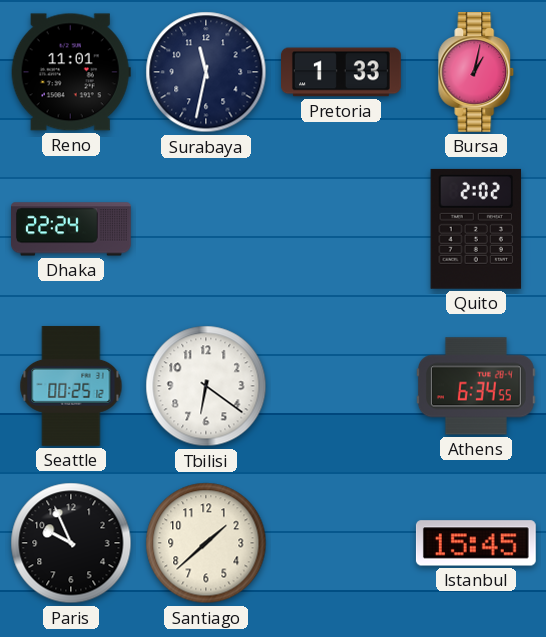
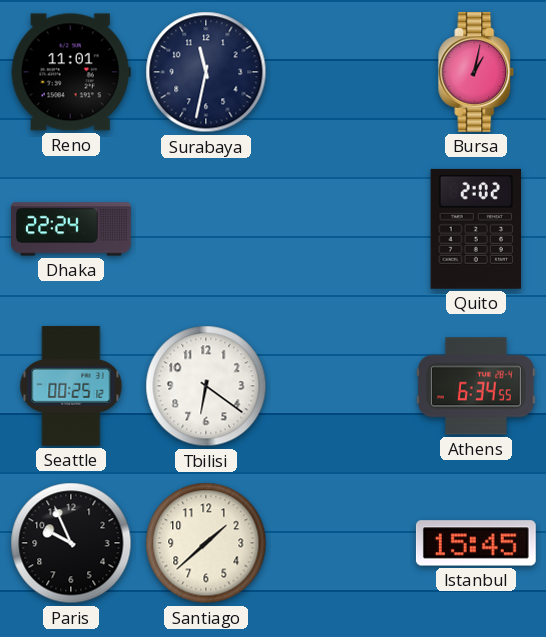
Pretoria: 1:33 -> none (342, 72)
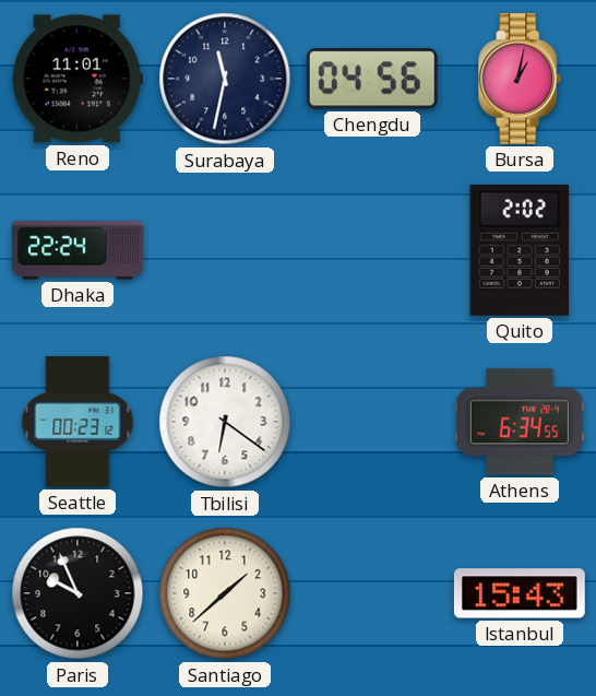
Chengdu: none -> 04:56 (372, 79)
Seattle: 00:25 -> 00:23 (78, 422)
Istanbul: 15:45 -> 15:43 (520, 593)
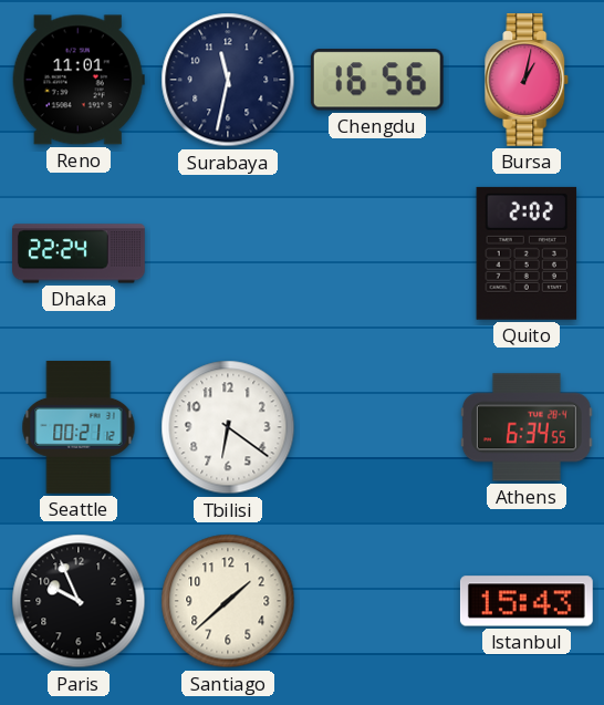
Chengdu: 04:56 -> 16:56 (377, 80)
Seattle: 00:23 -> 00:21 (79, 427)
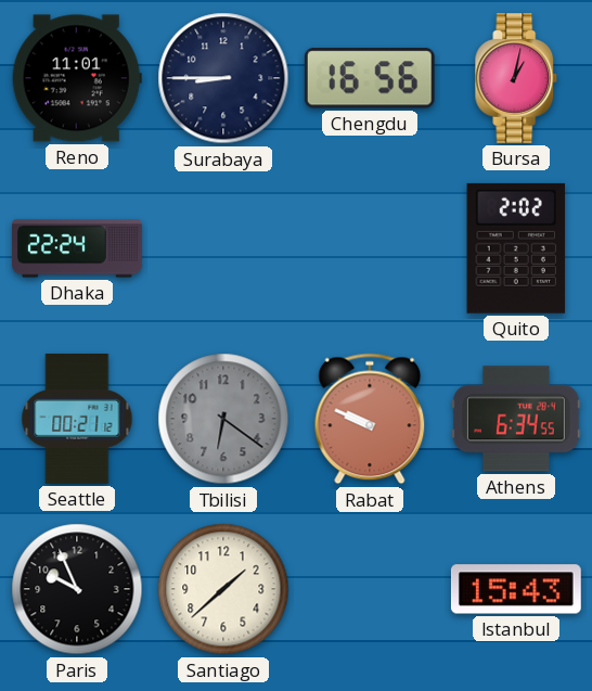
Surabaya: 11:32 -> 8:45 (223, 78)
Tbilisi dial: white -> grey (223, 419)
Rabat: none -> 9:49 (370, 419)
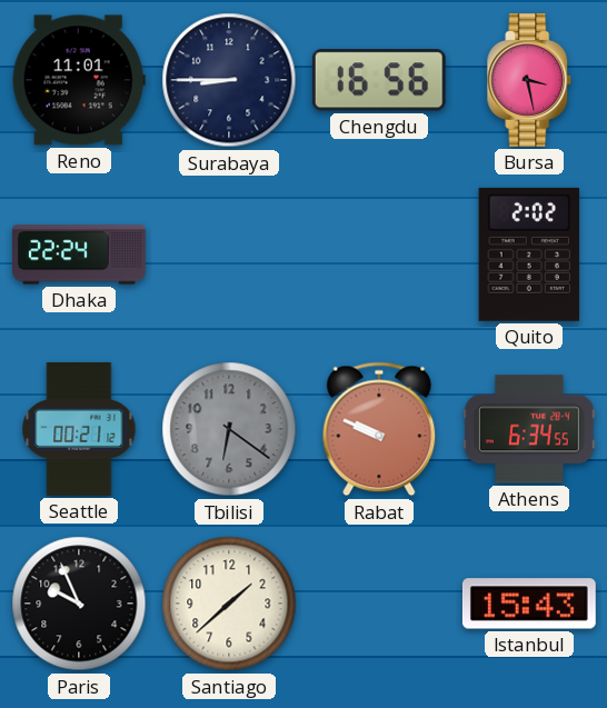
Bursa: 1:02 -> 3:28 (529, 81)
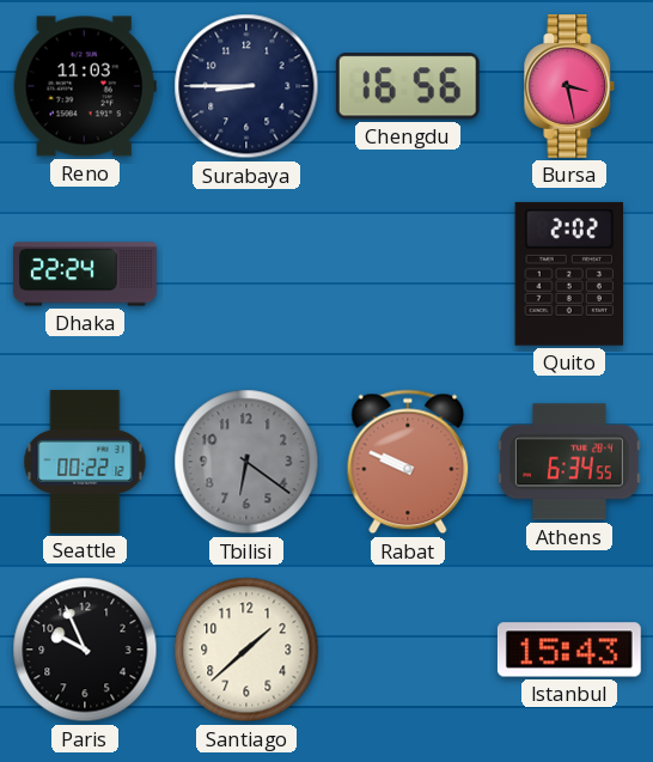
Reno: 11:01 -> 11:03 (85, 86)
Seattle: 00:21 -> 00:22 (85, 462)
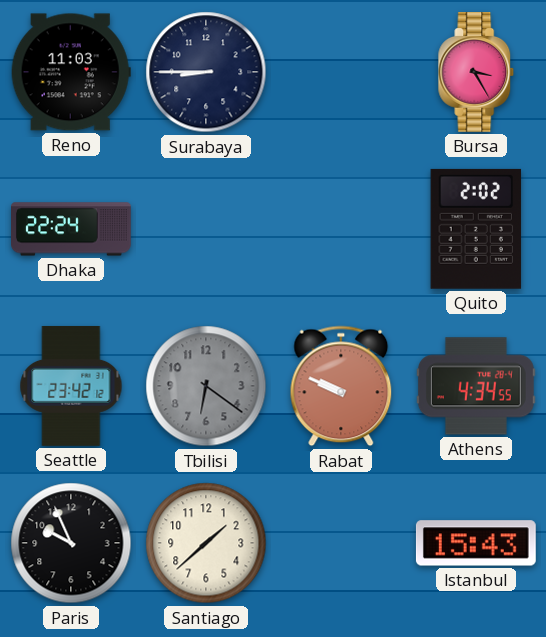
Chengdu: 16:56 -> none (408, 86)
Bursa: 3:28 -> 3:25 (476, 73)
Seattle: 00:22 -> 23:42 (71, 386)
Athens: 6:34 -> 4:34 (476, 386)
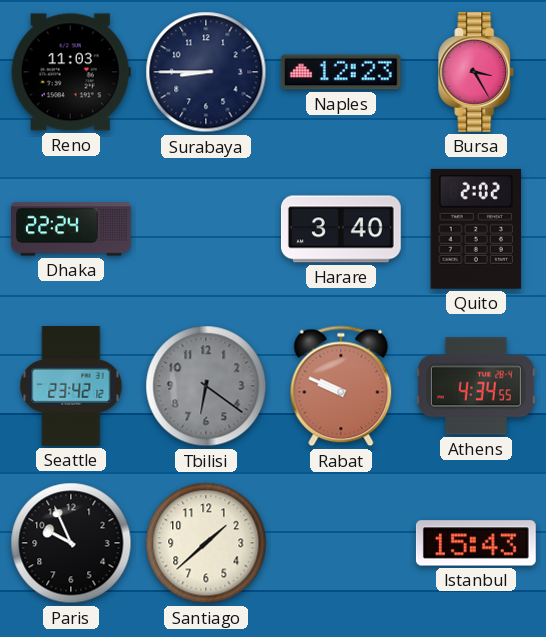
Naples: none -> 12:23 (341, 72)
Harare: none -> 3:40 (341, 229)
